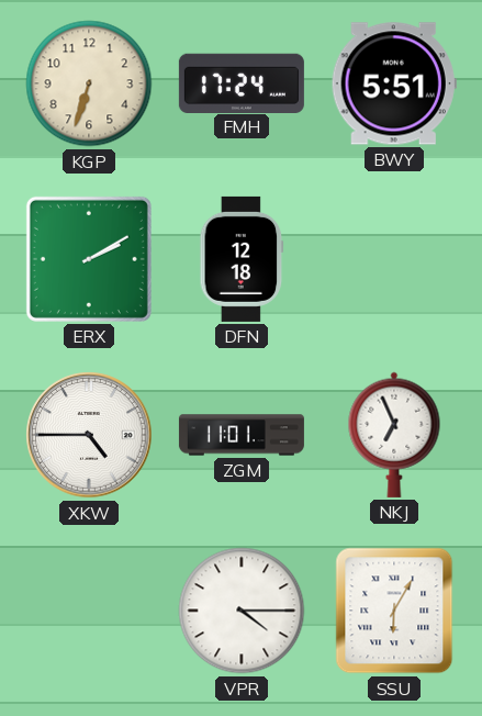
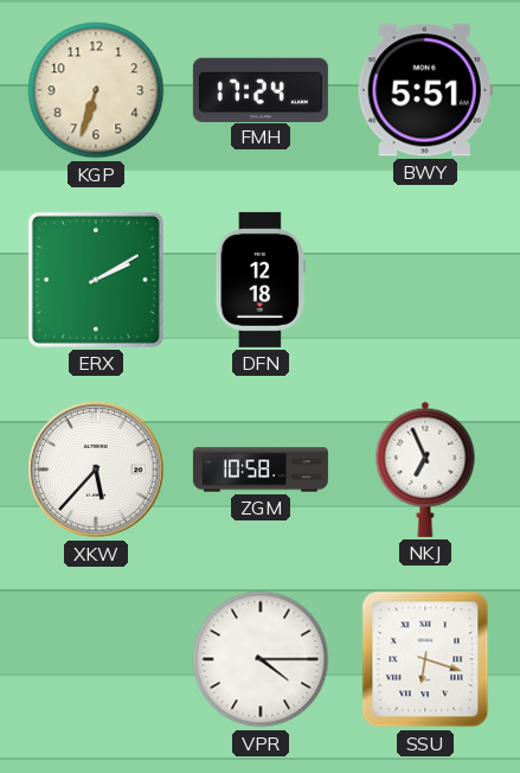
XKW: 4:45 -> 5:37 (96, 469)
ZGM: 11:01 -> 10:58 (261, 469)
SSU: 6:05 -> 6:18 (425, 659)
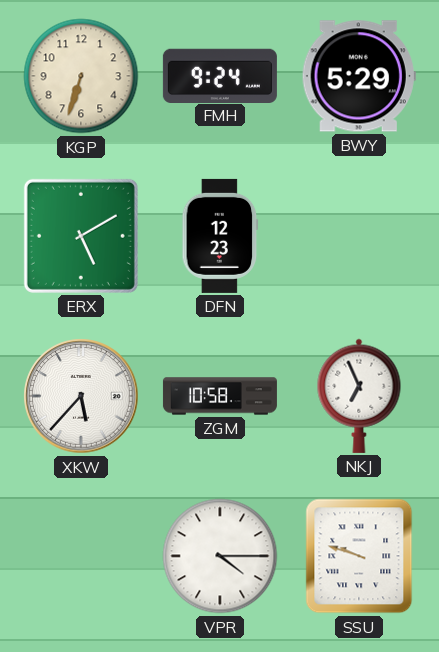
FMH: 17:24 -> 9:24 (220, 75)
BWY: 5:51 -> 5:29 (359, 76)
ERX: 2:10 -> 5:10 (81, 236)
DFN: 12:18 -> 12:23 (220, 236)
SSU: 6:18 -> 9:48 (359, 556)
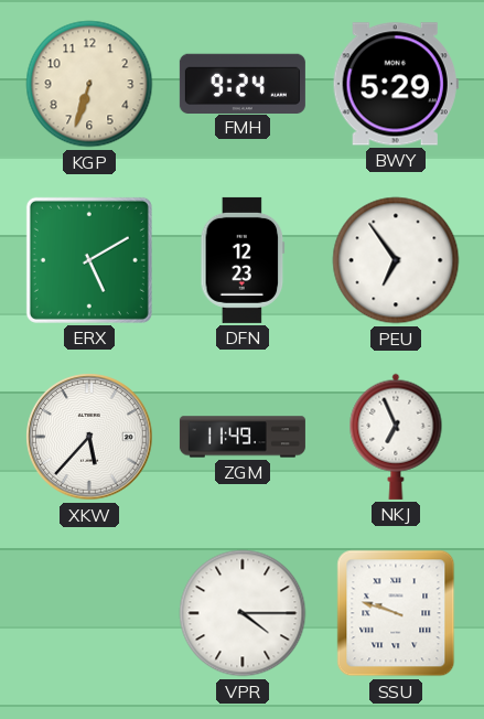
PEU: none -> 6:54 (396, 260)
ZGM: 10:58 -> 11:49 (243, 437)
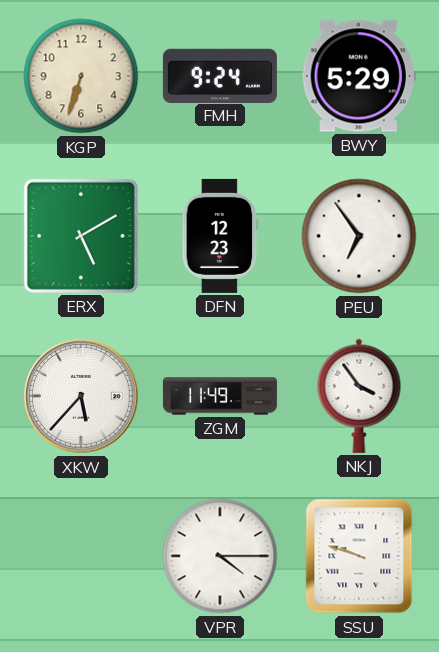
NKJ: 6:56 -> 3:54 (359, 396)
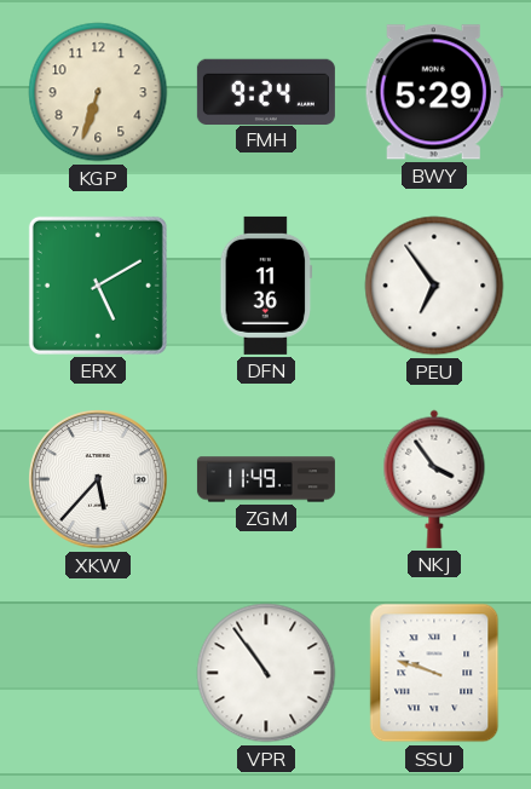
DFN: 12:23 -> 11:36 (266, 286)
VPR: 4:15 -> 10:54 (266, 673)
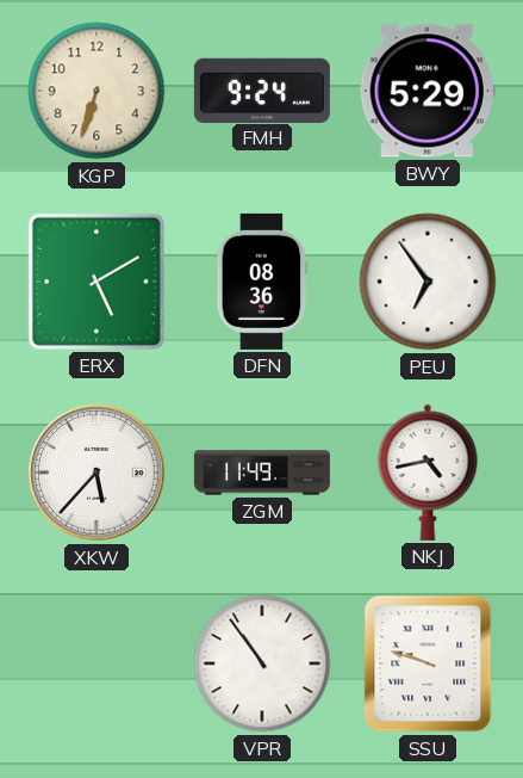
DFN: 11:36 -> 08:36 (262, 282)
NKJ: 3:54 -> 4:43 (428, 473)
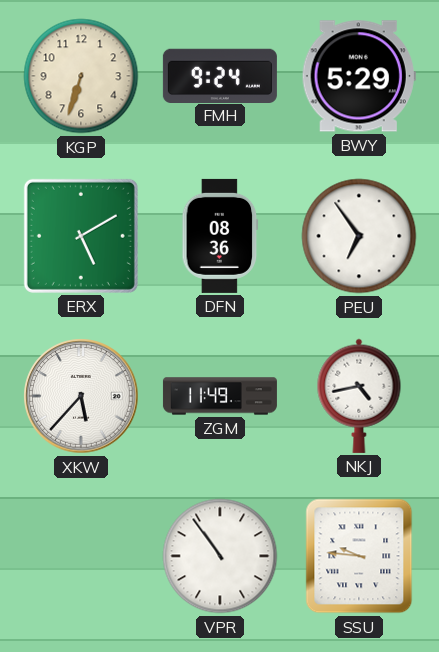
SSU: 9:48 -> 9:46 (359, 556)
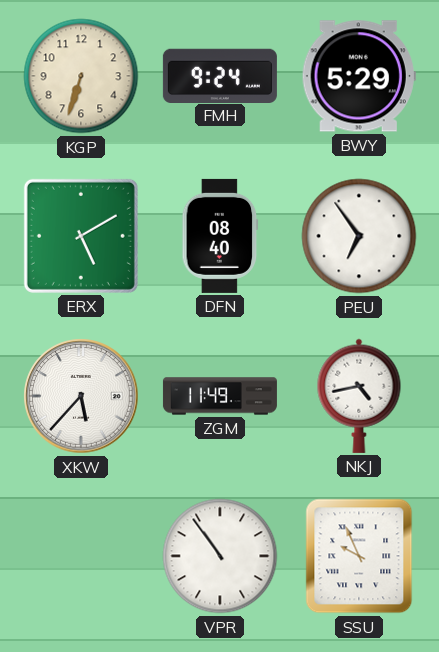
DFN: 08:36 -> 08:40 (220, 236)
SSU: 9:46 -> 9:56 (359, 556)
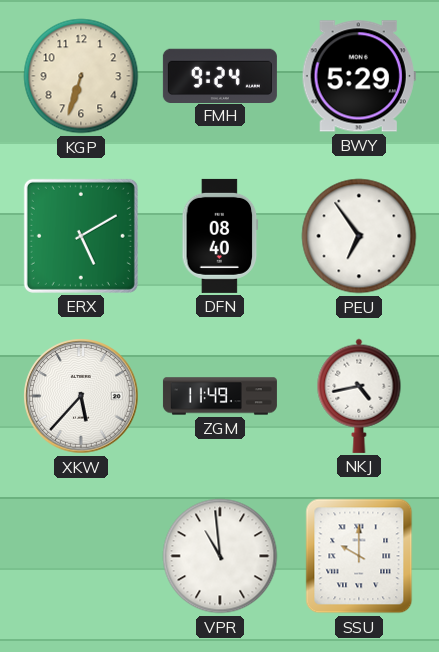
VPR: 10:54 -> 10:59 (220, 556)
SSU: 9:56 -> 10:00 (359, 556)
